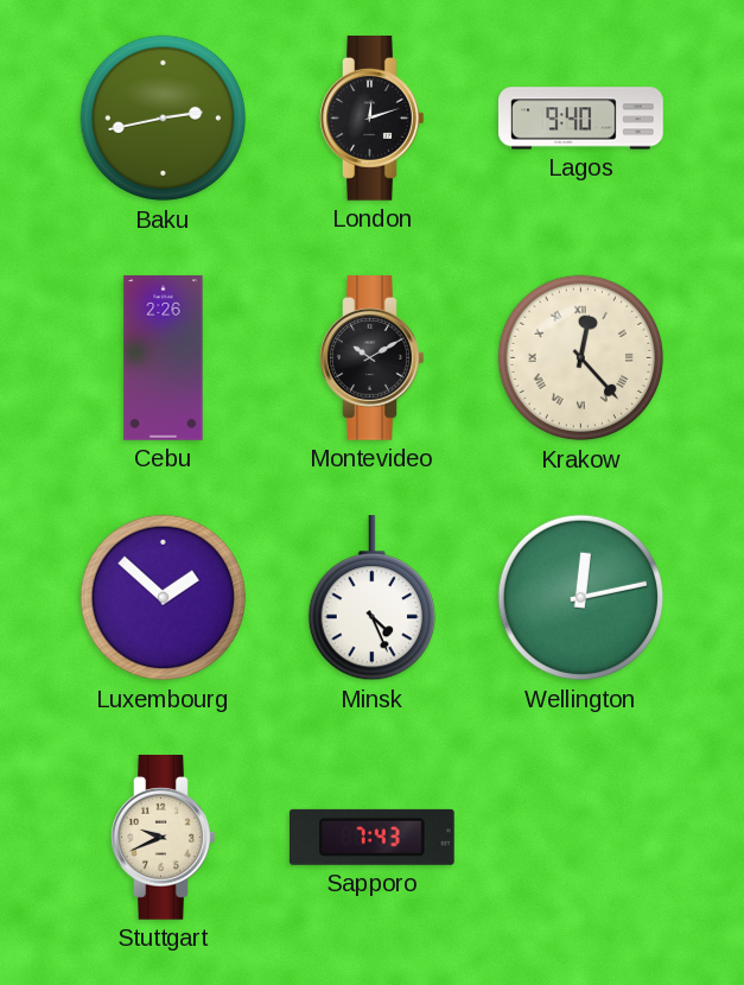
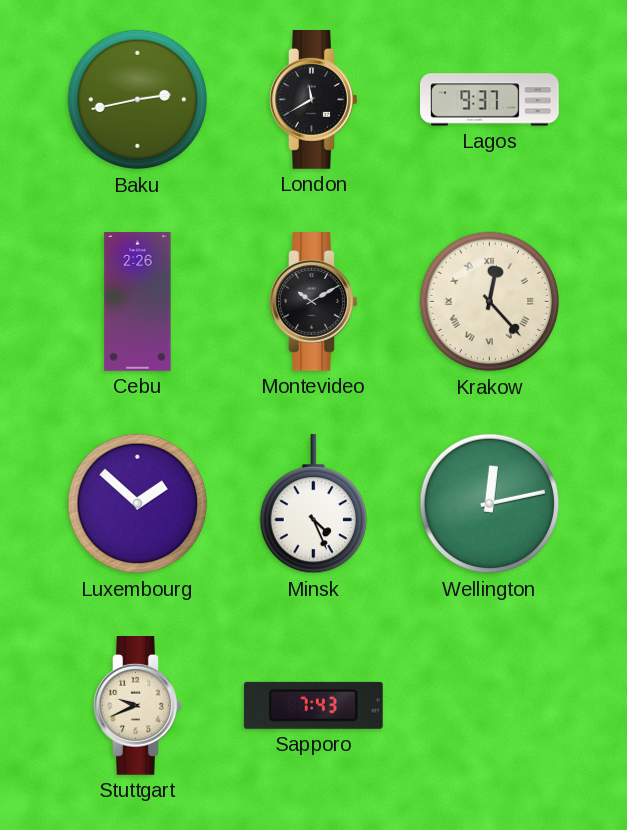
London: 12:12 -> 11:40 (314, 100)
Lagos: 9:40 -> 9:37 (490, 100)
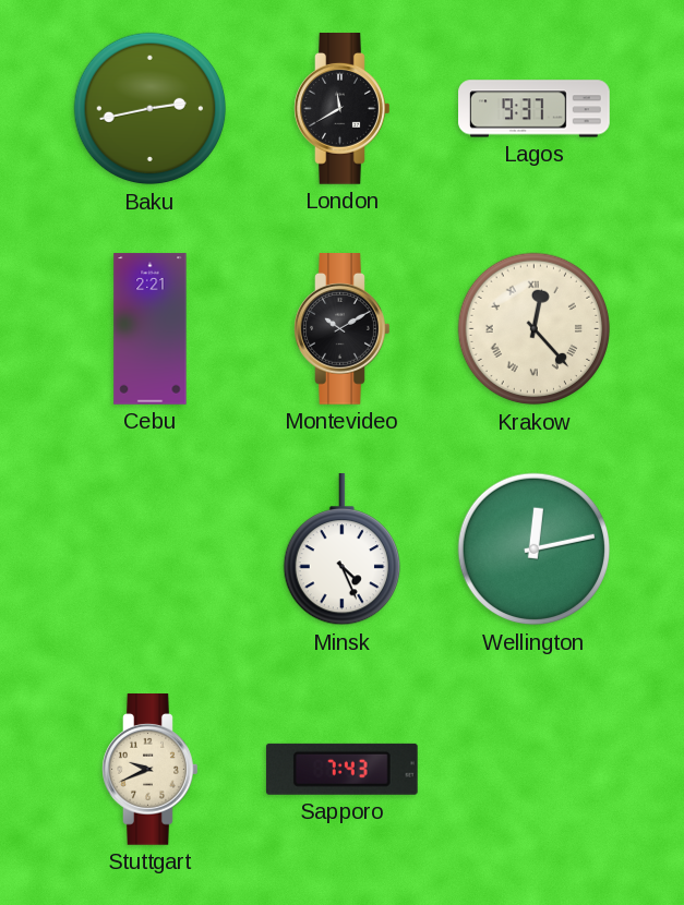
Cebu: 2:26 -> 2:21 (151, 329)
Luxembourg: 1:52 -> none (138, 504)
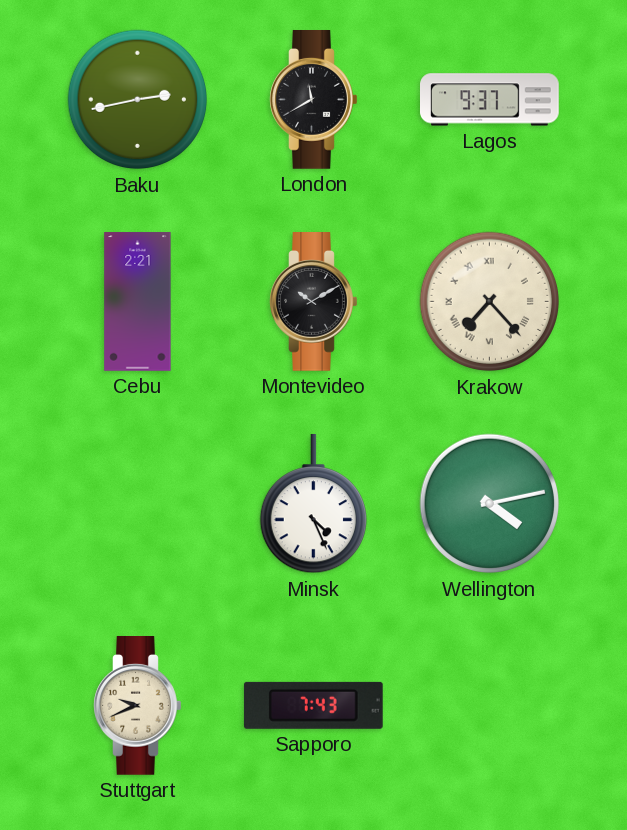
Krakow: 12:23 -> 7:23 (490, 302)
Wellington: 12:13 -> 4:13 (490, 504)
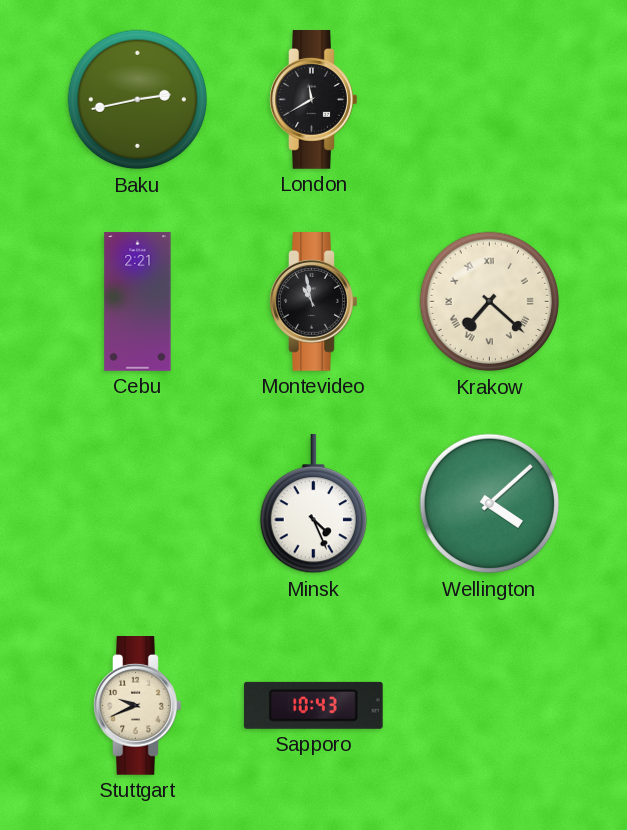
Lagos: 9:37 -> none (490, 100)
Montevideo: 10:10 -> 10:58 (314, 302)
Krakow: 7:23 -> 7:22 (490, 302)
Wellington: 4:13 -> 4:08 (490, 504)
Sapporo: 7:43 -> 10:43 (313, 705)
